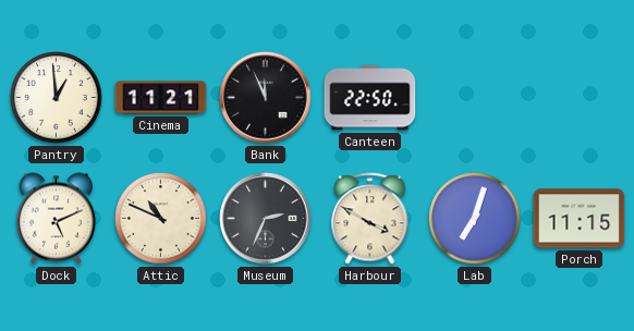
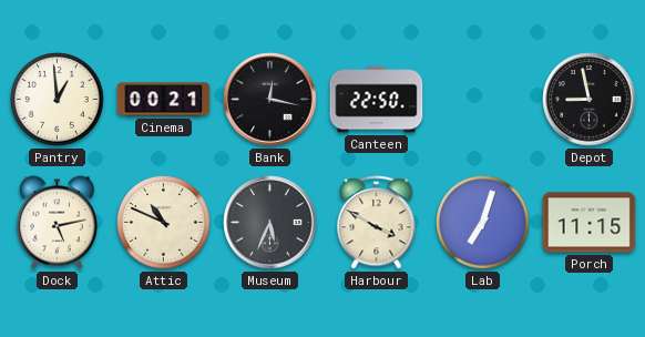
Cinema: 11:21 -> 00:21 (164, 100)
Bank: 11:56 -> 12:17 (270, 100)
Depot: none -> 8:58 (590, 100)
Dock: 5:11 -> 5:13 (58, 223)
Museum: 2:34 -> 5:34 (270, 223)
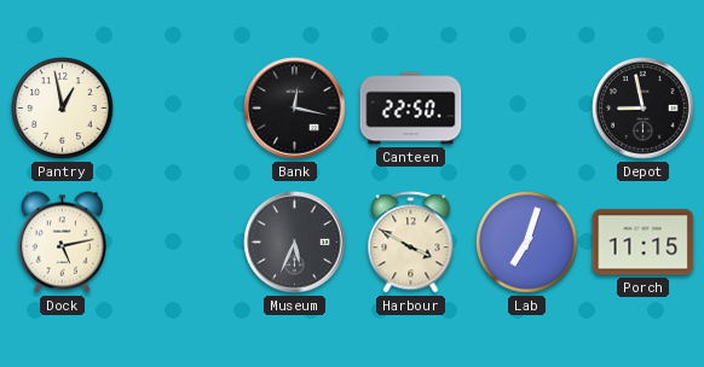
Pantry: 12:59 -> 12:58 (63, 109)
Cinema: 00:21 -> none (164, 100)
Attic: 10:49 -> none (164, 223)
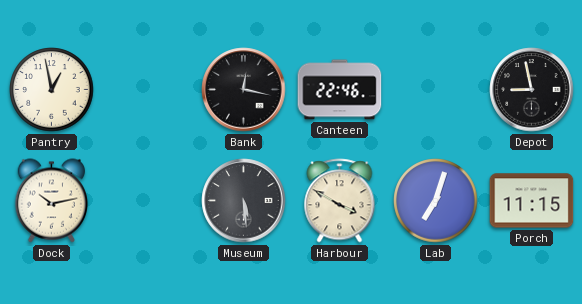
Canteen: 22:50 -> 22:46 (340, 90)
Dock: 5:13 -> 10:13 (52, 201)
Museum: 5:34 -> 5:29 (244, 201)
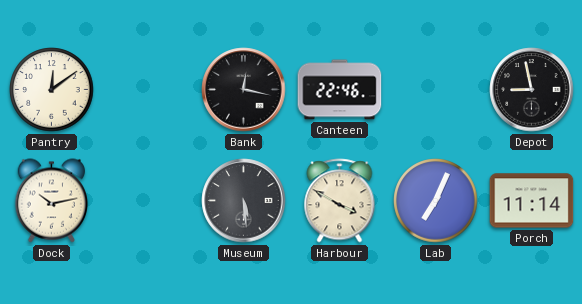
Pantry: 12:58 -> 12:09 (52, 90)
Lab: 7:03 -> 7:04 (436, 201)
Porch: 11:15 -> 11:14 (532, 201)
